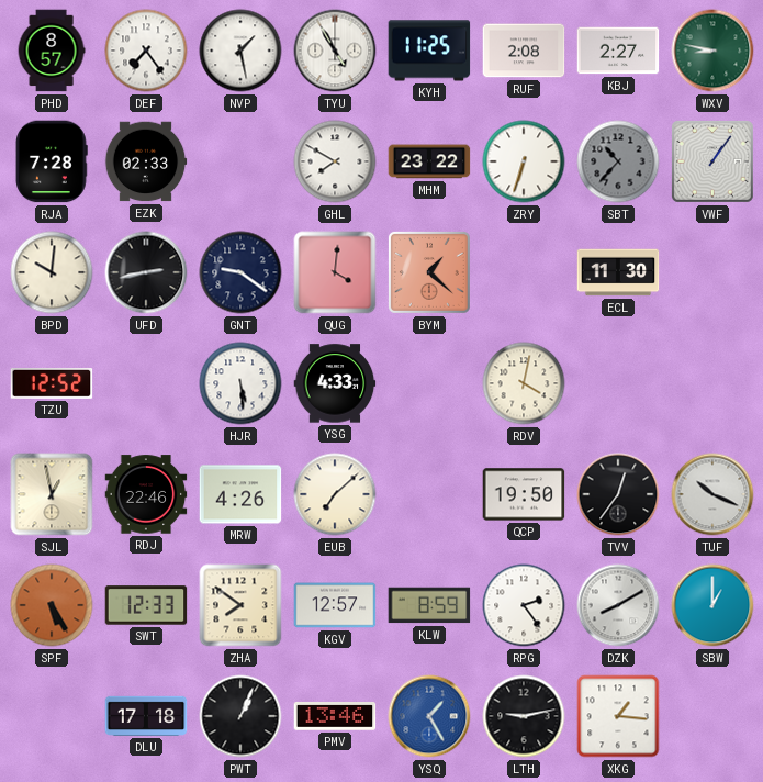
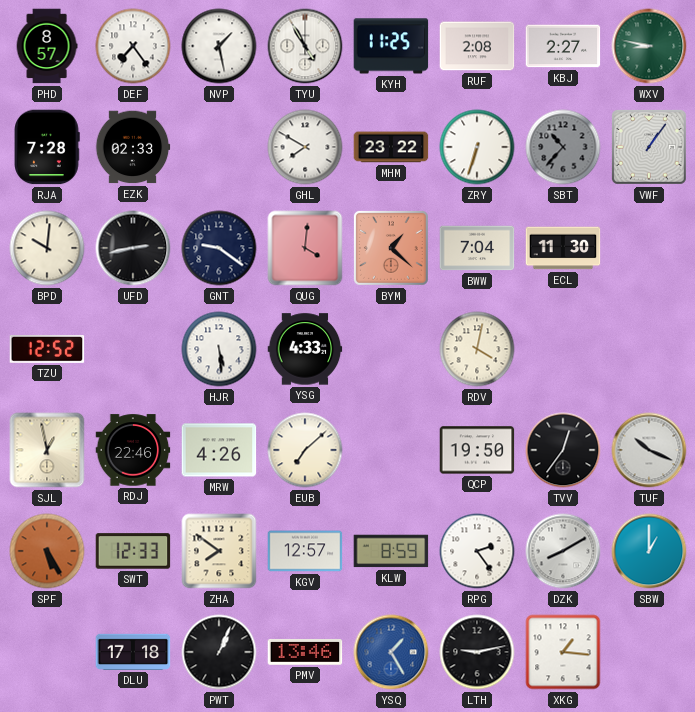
BWW: none -> 7:04 (477, 248)
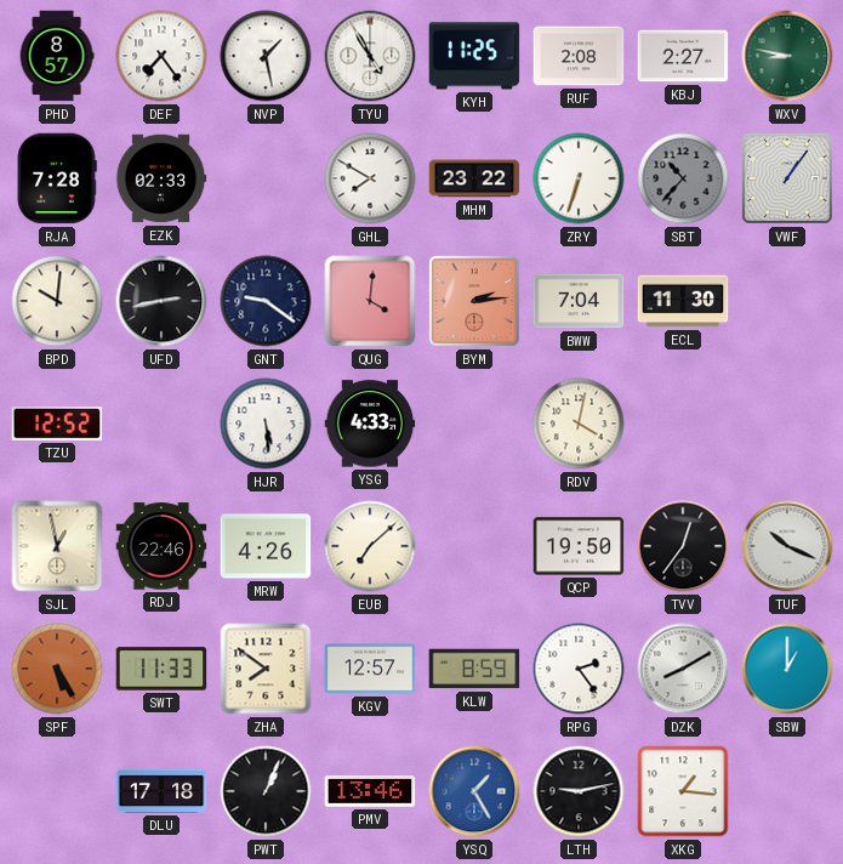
BYM: 1:22 -> 2:14 (474, 301)
SWT: 12:33 -> 11:33 (161, 669)
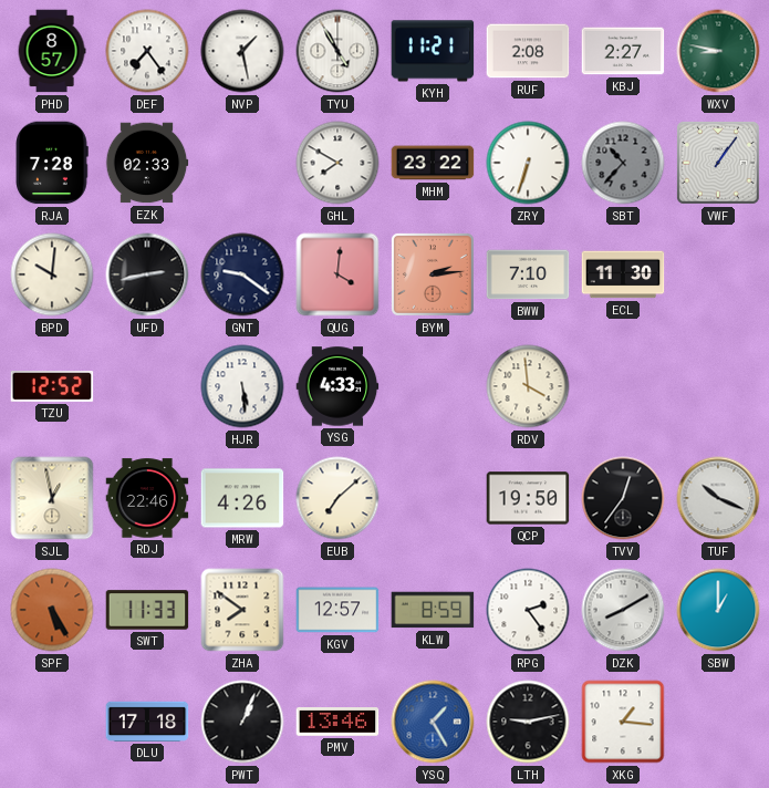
KYH: 11:25 -> 11:21 (433, 51)
BWW: 7:04 -> 7:10 (528, 274)
RDV: 4:02 -> 3:59 (528, 386)
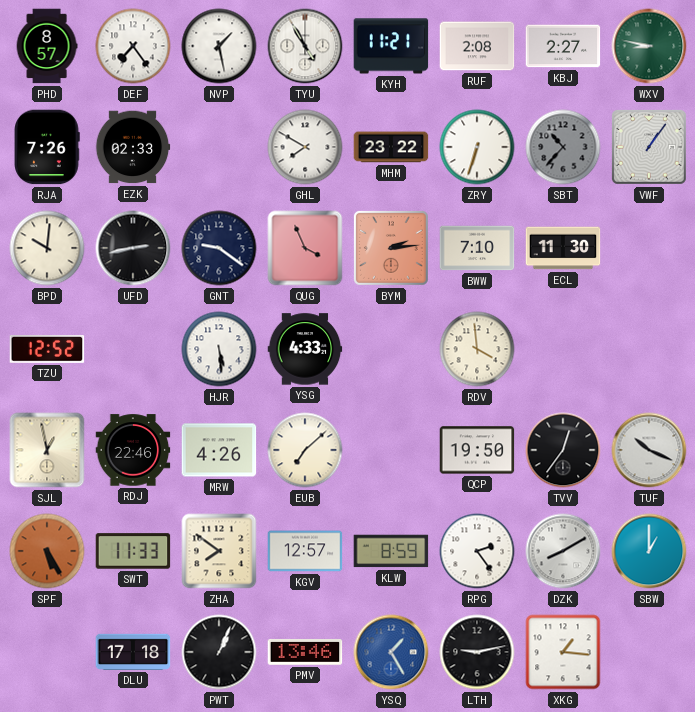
RJA: 7:28 -> 7:26 (47, 147)
QUG: 4:01 -> 3:56 (305, 248)
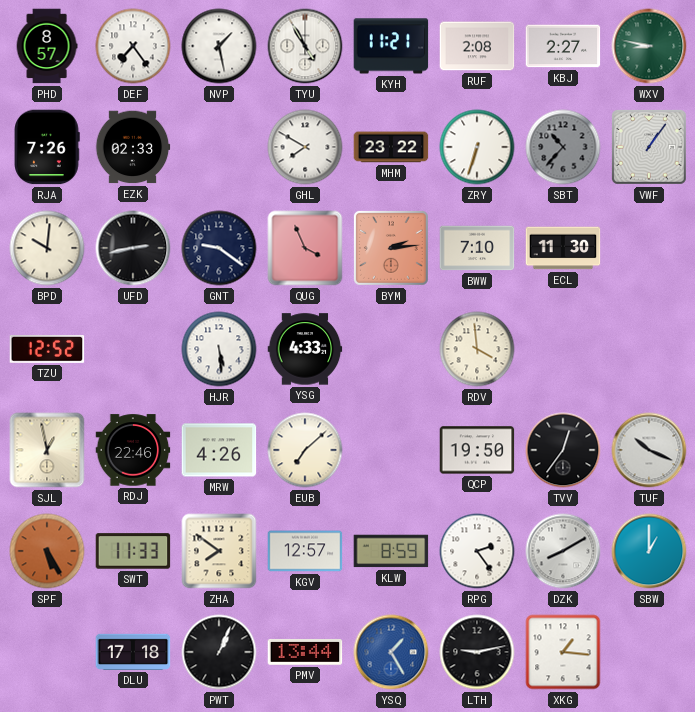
PMV: 13:46 -> 13:44 (305, 652)
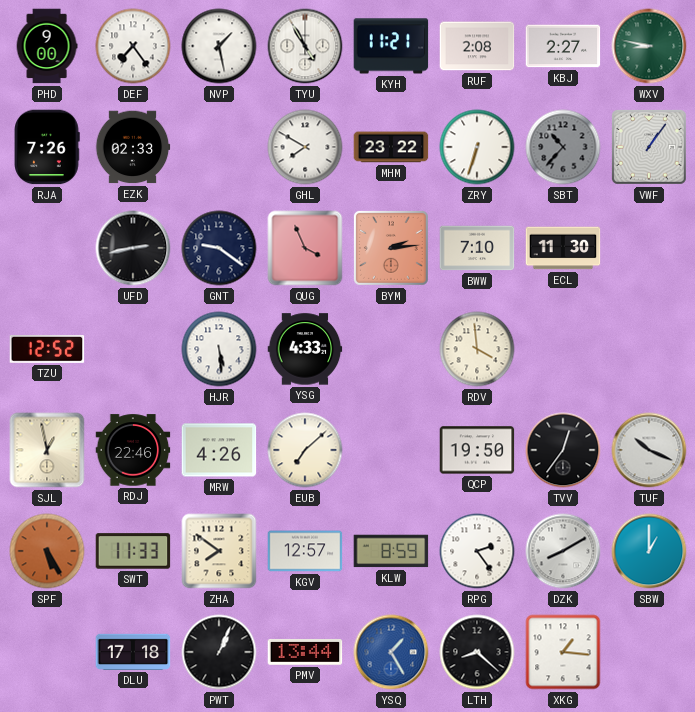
PHD: 8:57 -> 9:00 (47, 46)
BPD: 10:01 -> none (47, 248)
LTH: 9:13 -> 8:22 (477, 652)
